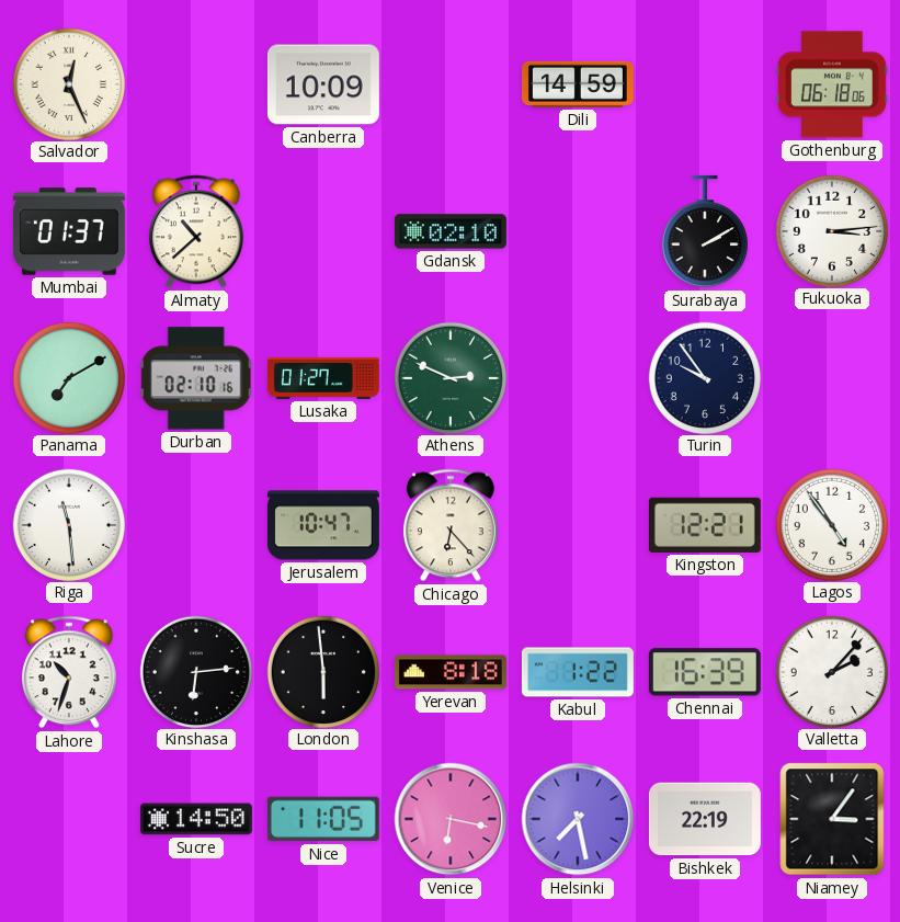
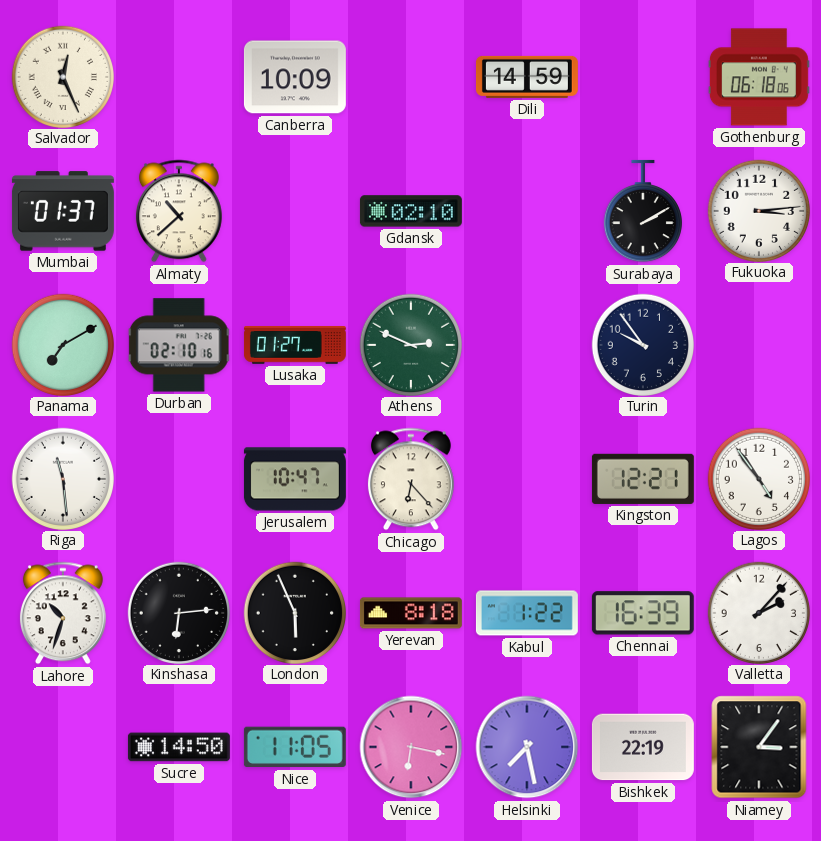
London: 5:59 -> 5:56 (294, 612)
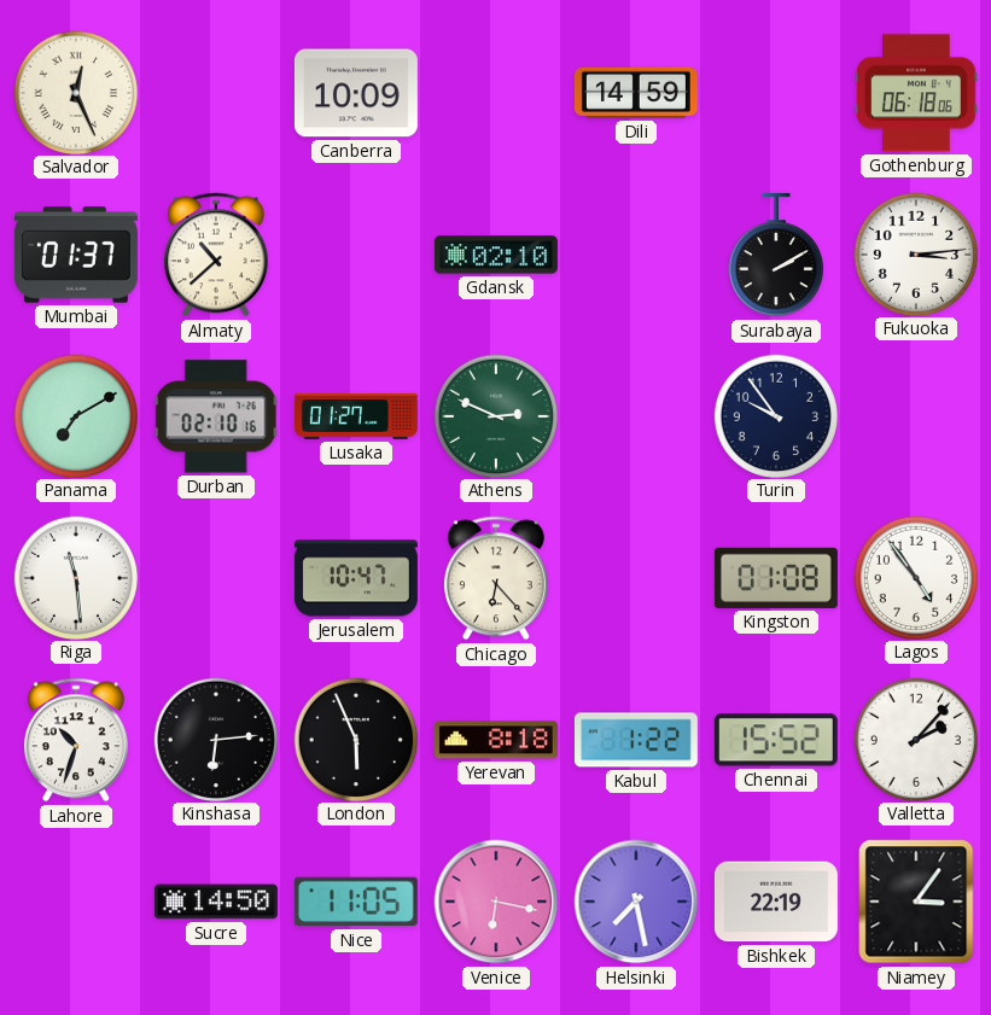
Kingston: 12:21 -> 01:08 (776, 578)
Chennai: 16:39 -> 15:52 (776, 740)
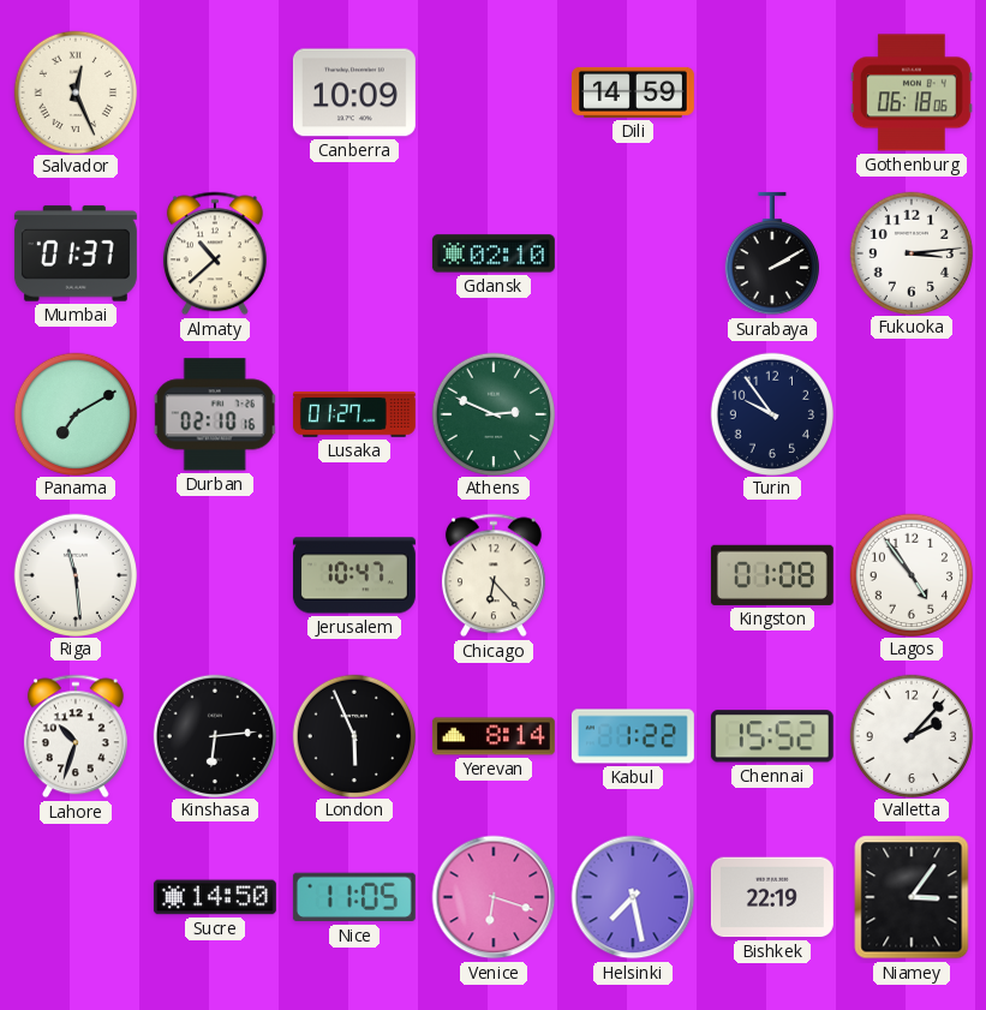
Yerevan: 8:18 -> 8:14 (494, 736)
Venice: 6:17 -> 6:18 (494, 897)
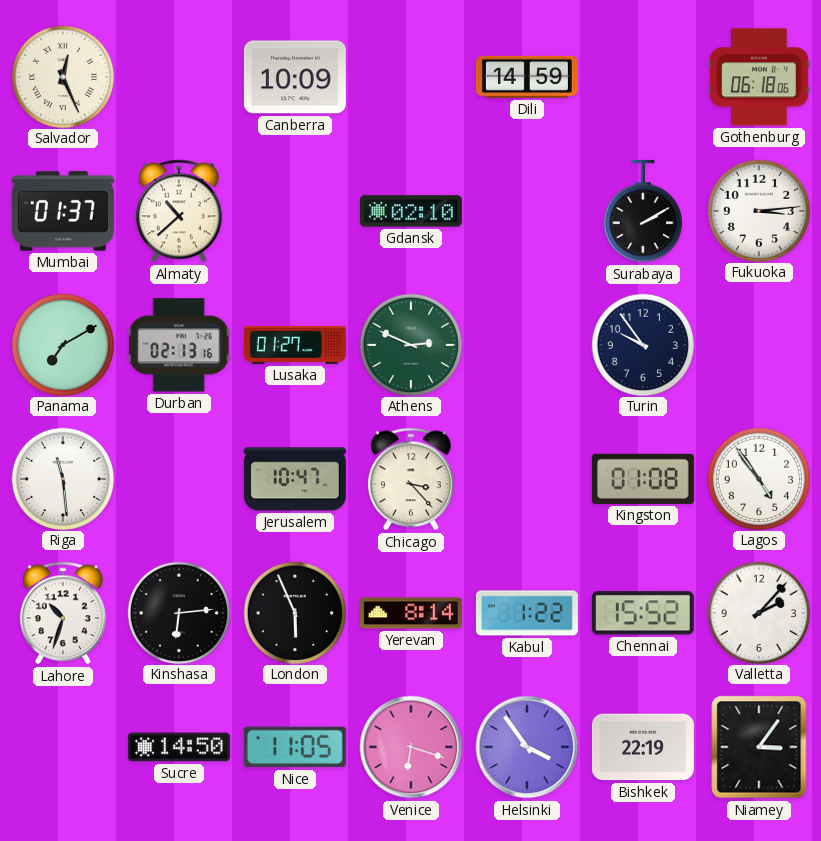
Durban: 02:10 -> 02:13 (179, 345)
Chicago: 6:23 -> 3:23 (411, 479)
Helsinki: 7:28 -> 3:54 (527, 747)
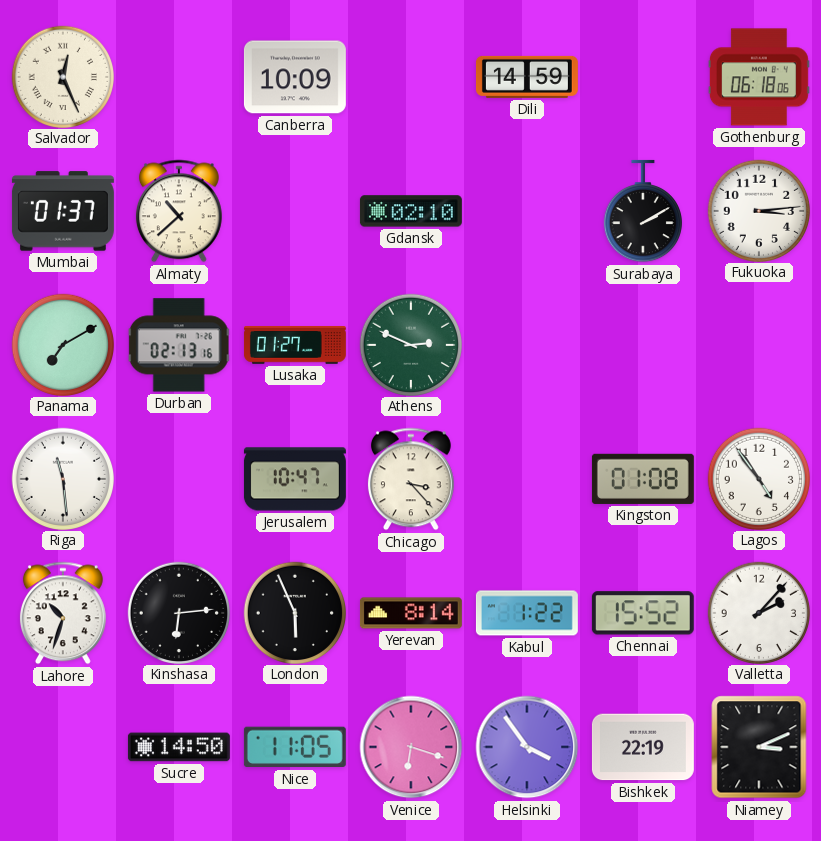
Turin: 9:54 -> none (642, 344)
Niamey: 3:06 -> 3:11 (759, 747)
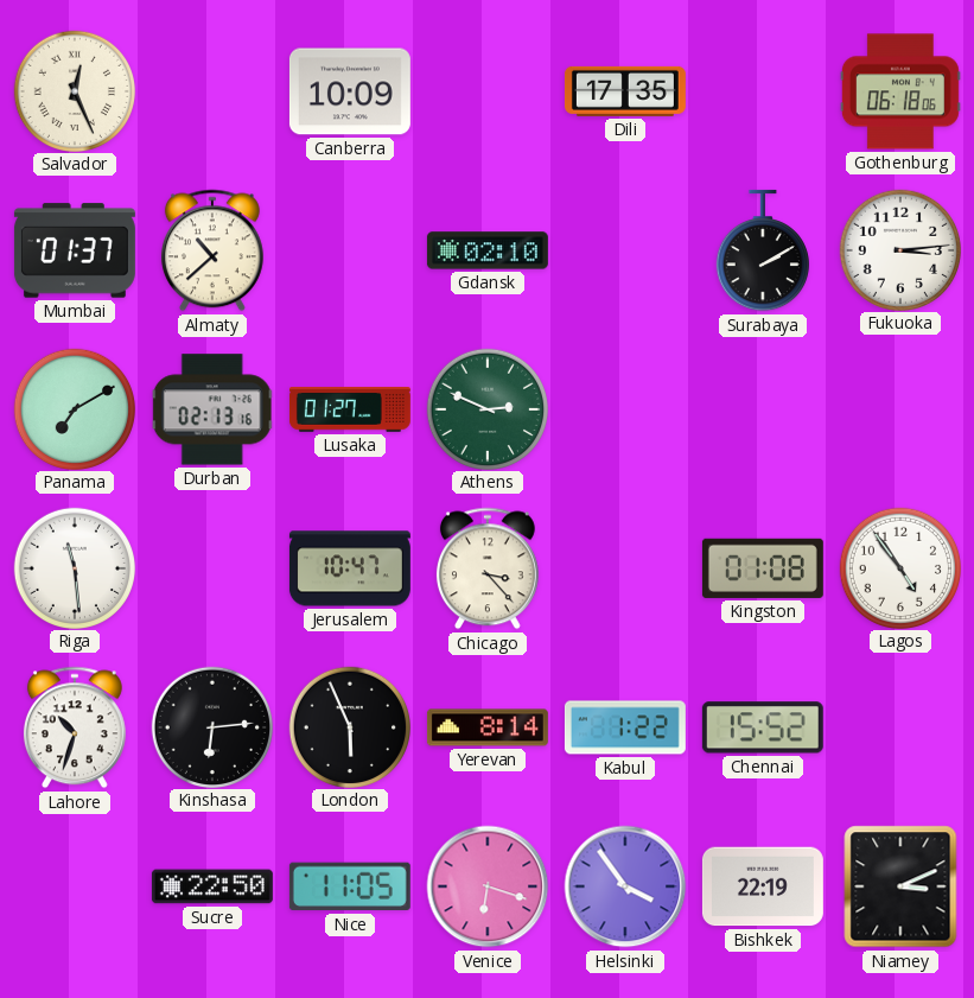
Dili: 14:59 -> 17:35 (625, 91)
Valletta: 2:07 -> none (758, 612)
Sucre: 14:50 -> 22:50 (212, 886)
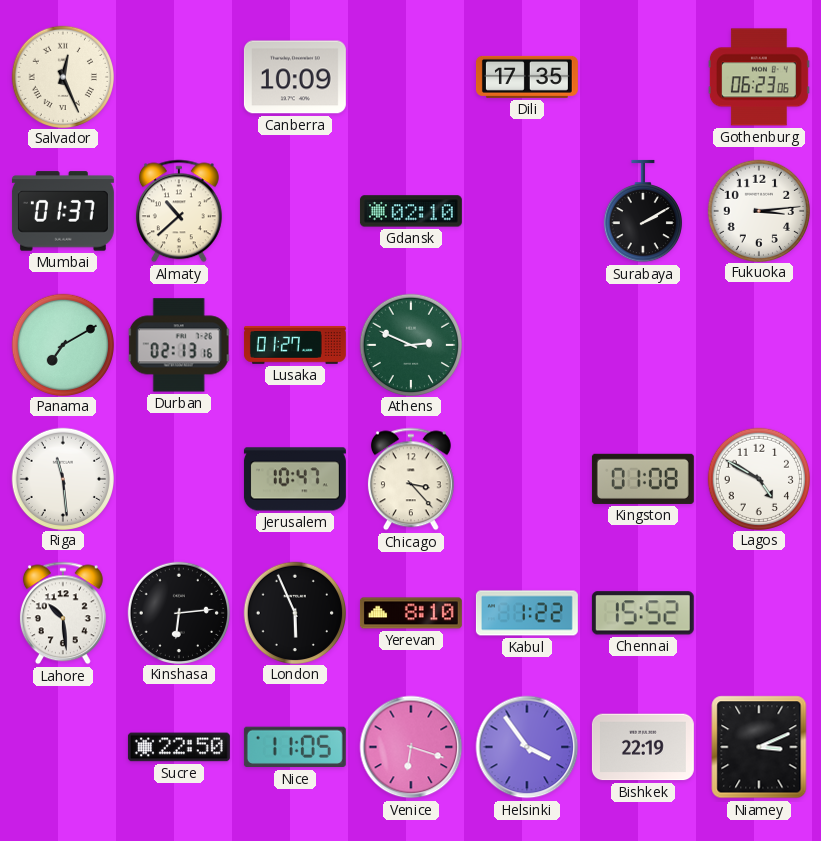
Gothenburg: 06:18 -> 06:23 (759, 77)
Lagos: 4:54 -> 4:50 (758, 478)
Lahore: 10:33 -> 10:29 (63, 613)
Yerevan: 8:14 -> 8:10 (411, 613)
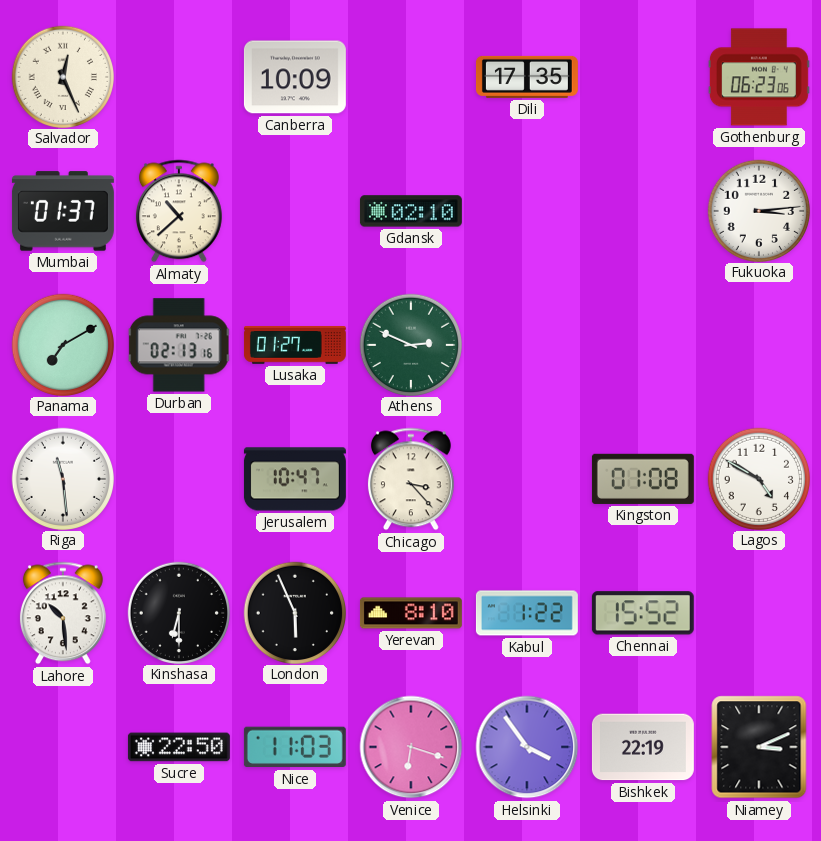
Surabaya: 2:10 -> none (643, 211)
Kinshasa: 6:14 -> 6:30 (178, 612)
Nice: 11:05 -> 11:03 (295, 747)
